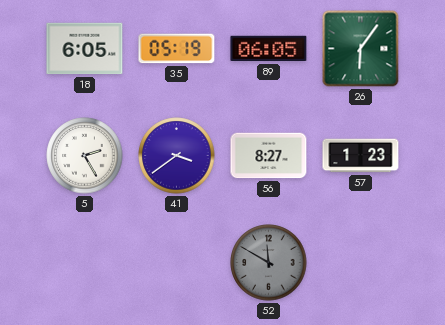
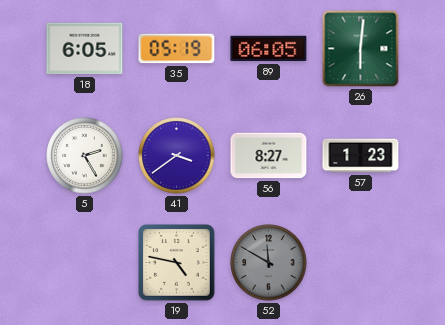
26: 6:06 -> 6:01 (361, 49)
19: none -> 4:47 (177, 263)
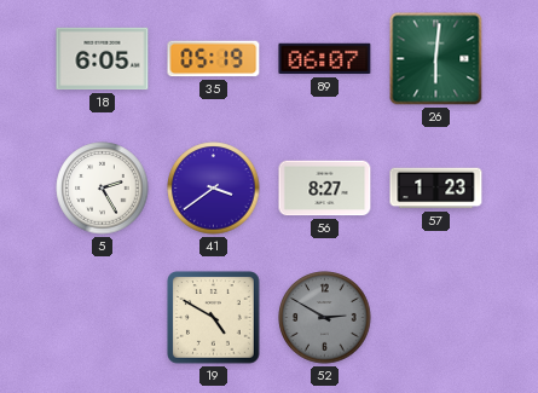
89: 06:05 -> 06:07 (325, 59)
19: 4:47 -> 4:50 (214, 318)
52: 11:50 -> 2:50 (325, 318)
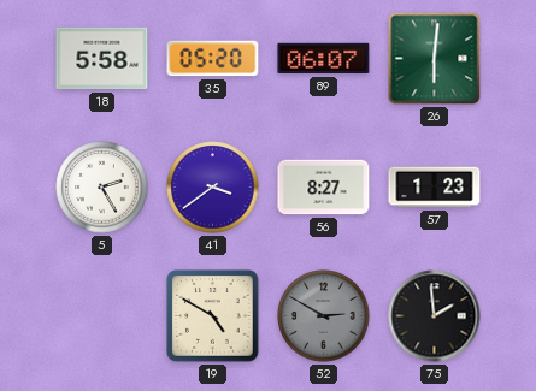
18: 6:05 -> 5:58 (102, 59)
35: 05:19 -> 05:20 (213, 59)
75: none -> 1:59 (435, 316)
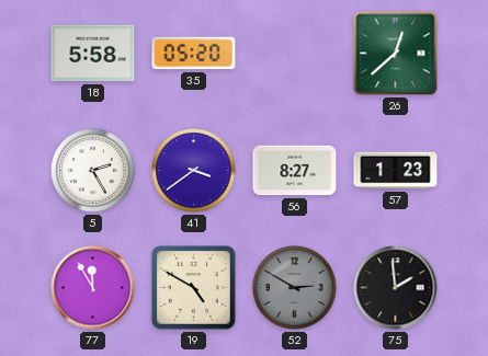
89: 06:07 -> none (324, 59)
26: 6:01 -> 12:38 (396, 54)
77: none -> 11:55 (93, 288)
